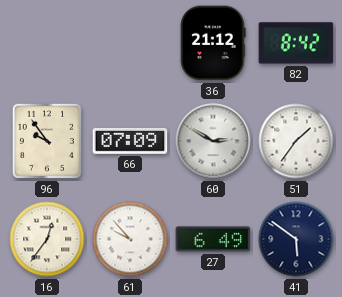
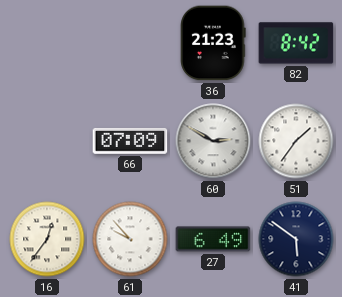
36: 21:12 -> 21:23 (213, 43)
96: 9:54 -> none (47, 141)
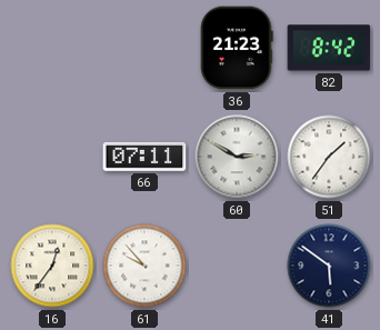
66: 07:09 -> 07:11 (144, 157)
27: 6:49 -> none (213, 239)
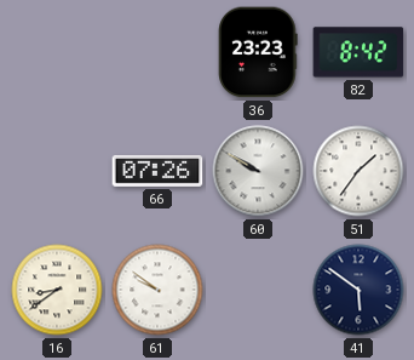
36: 21:23 -> 23:23 (258, 52)
66: 07:11 -> 07:26 (157, 171)
60: 2:50 -> 9:50 (258, 171)
16: 12:36 -> 8:39 (57, 290)
61: 9:53 -> 9:51 (157, 290)
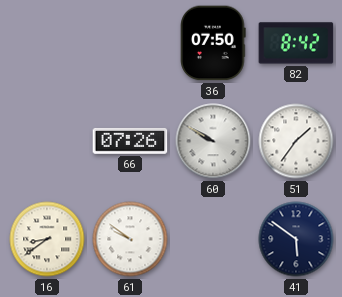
36: 23:23 -> 07:50 (213, 43)
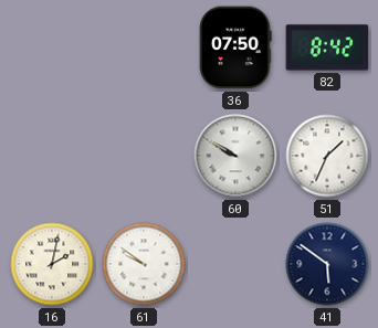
66: 07:26 -> none (130, 141)
51: 1:36 -> 1:34 (327, 156)
16: 8:39 -> 2:02 (52, 264)
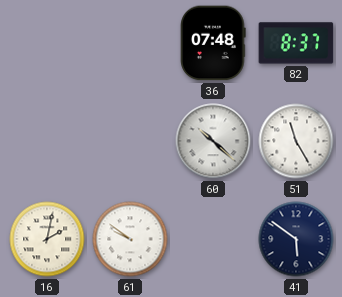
36: 07:50 -> 07:48 (213, 43)
82: 8:42 -> 8:37 (296, 43)
60: 9:50 -> 10:22 (213, 141)
51: 1:34 -> 11:25 (296, 141)
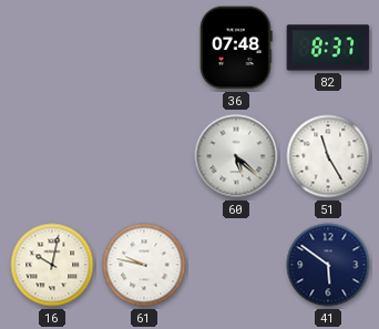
60: 10:22 -> 5:22 (236, 156)
16: 2:02 -> 10:02 (52, 265)
61: 9:51 -> 9:47 (144, 265)
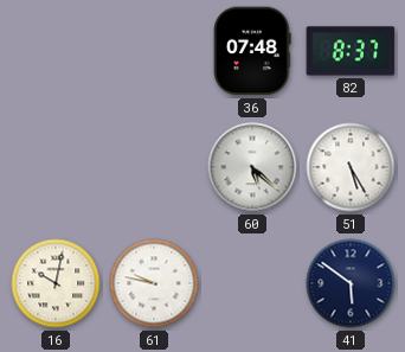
51: 11:25 -> 5:25 (351, 167)
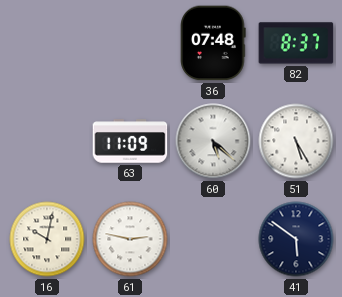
63: none -> 11:09 (130, 141)
61: 9:47 -> 2:47 (130, 239)
